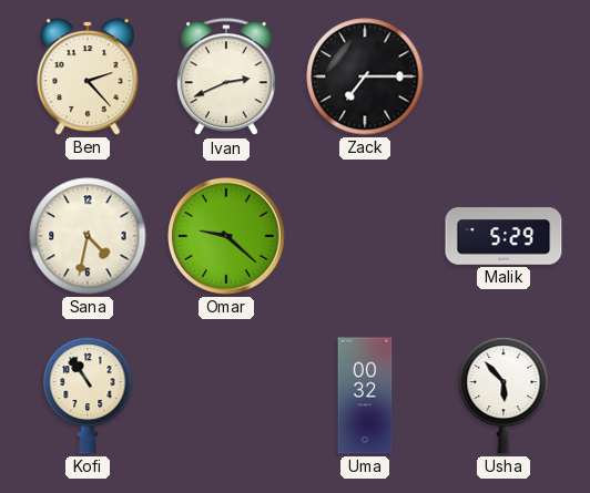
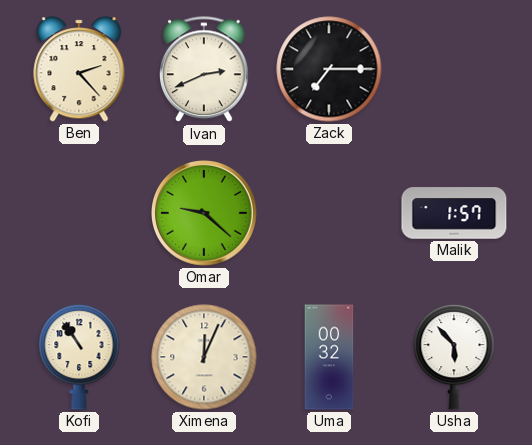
Sana: 4:32 -> none (88, 236)
Malik: 5:29 -> 1:57 (454, 213)
Ximena: none -> 12:04 (204, 357)
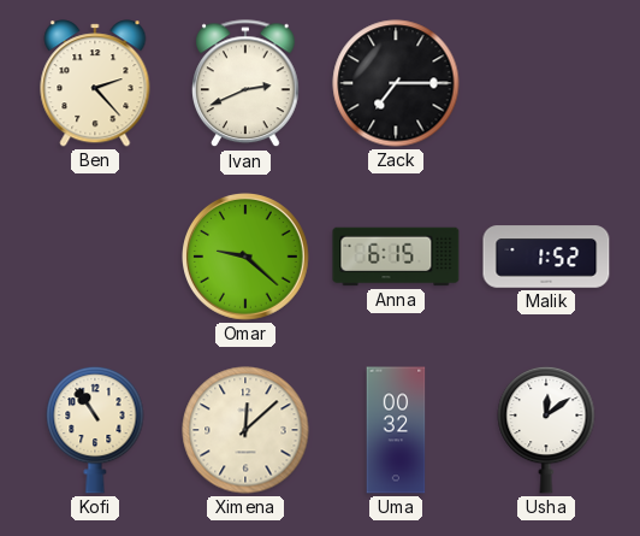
Anna: none -> 6:15 (396, 257)
Malik: 1:57 -> 1:52 (546, 257)
Ximena: 12:04 -> 12:08 (245, 430)
Usha: 5:53 -> 12:09 (546, 430)
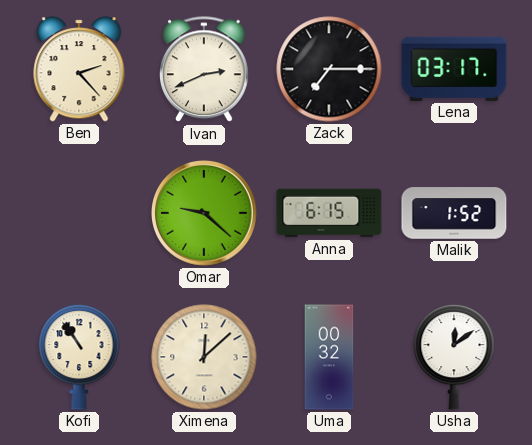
Lena: none -> 03:17 (454, 69)
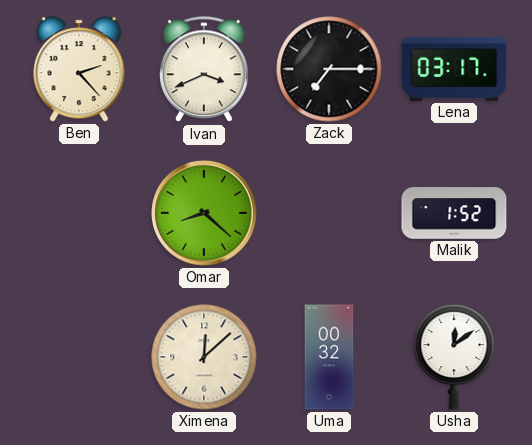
Ivan: 2:41 -> 3:41 (205, 70)
Omar: 9:22 -> 8:22 (205, 214)
Anna: 6:15 -> none (329, 213)
Kofi: 10:54 -> none (79, 357)
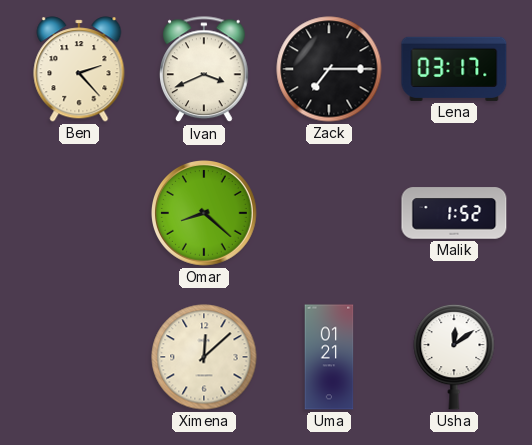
Uma: 00:32 -> 01:21 (329, 357)
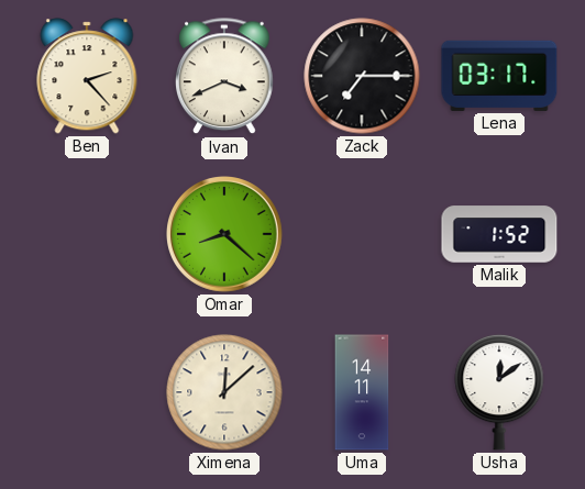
Uma: 01:21 -> 14:11 (362, 392)
